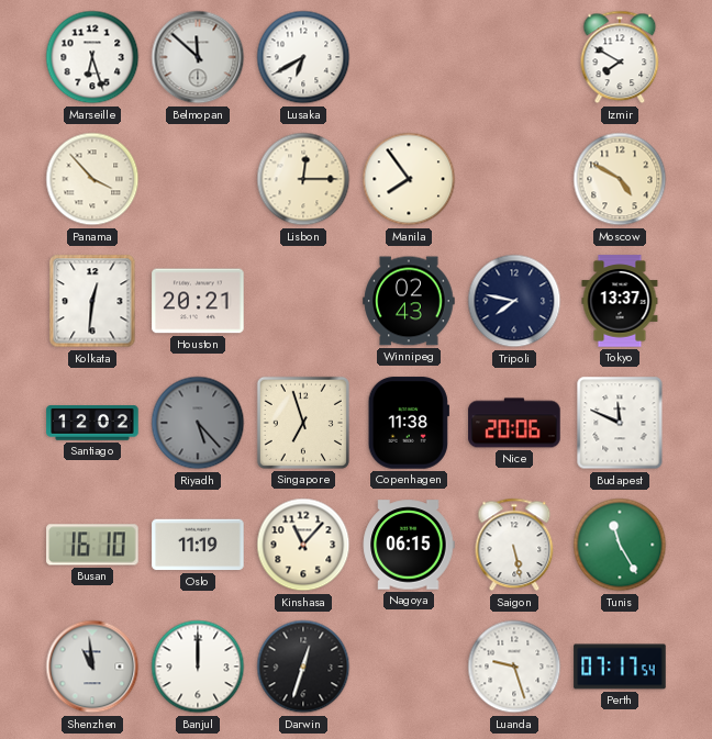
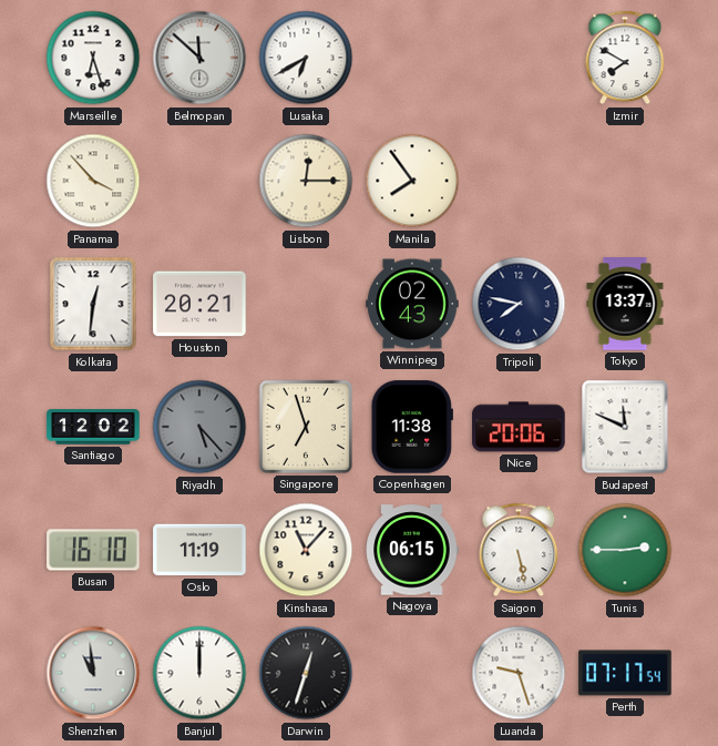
Moscow: 4:50 -> none (620, 179)
Tunis: 11:25 -> 2:45 (625, 550)
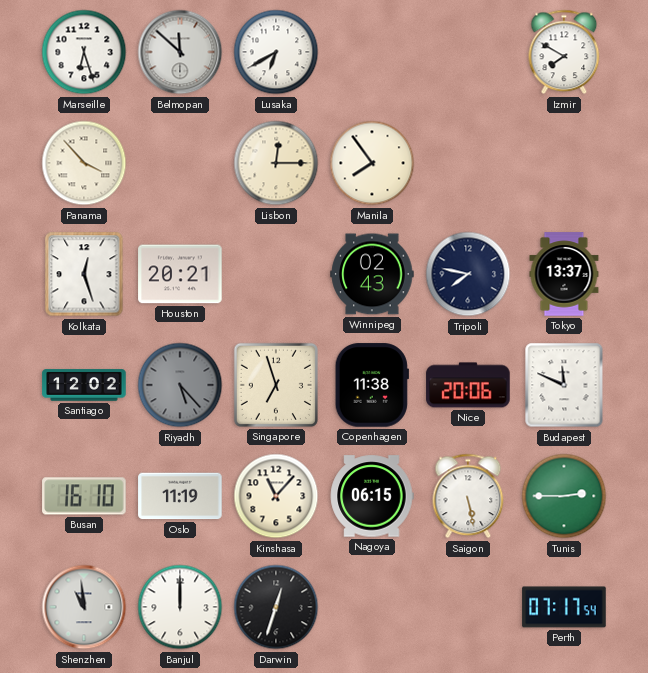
Kolkata: 12:31 -> 12:27 (84, 274)
Luanda: 9:27 -> none (519, 673)
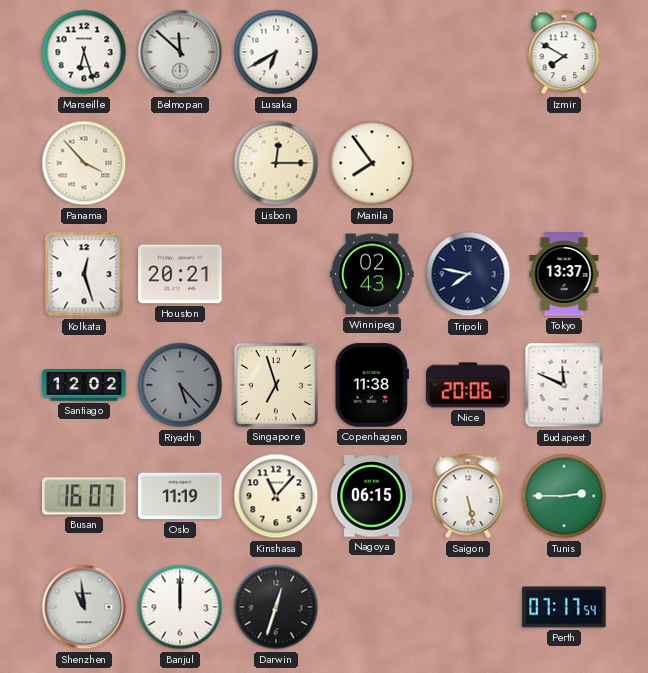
Busan: 16:10 -> 16:07 (84, 496)
